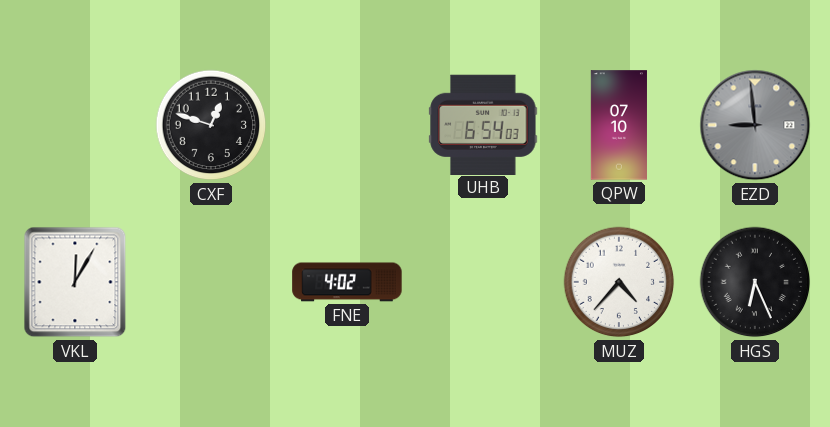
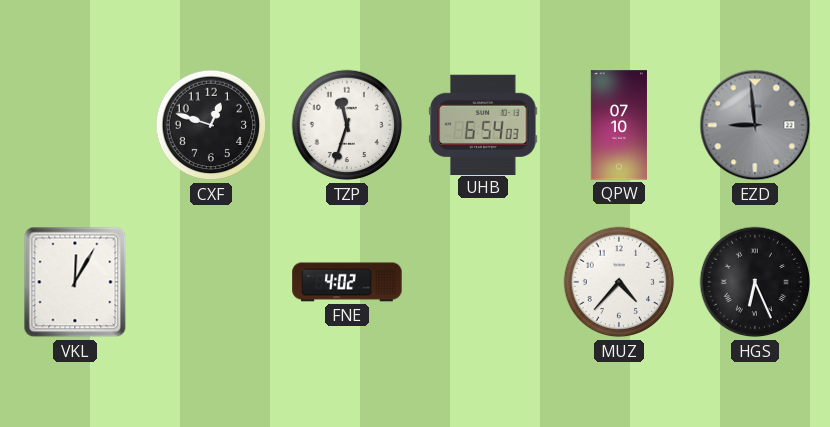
TZP: none -> 11:33 (347, 125)
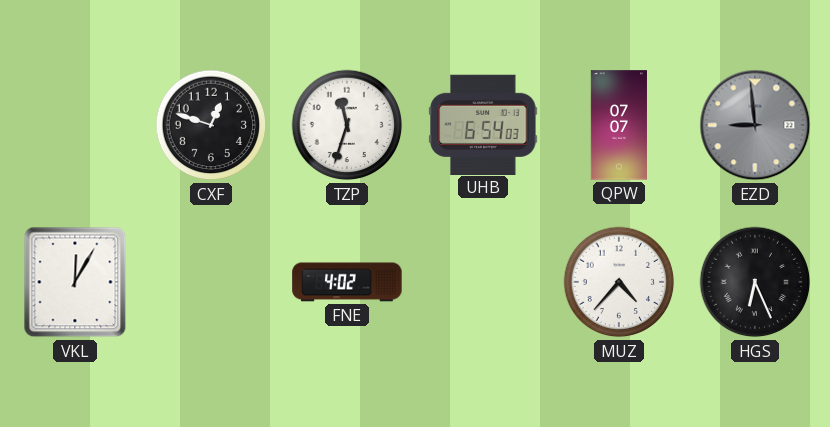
QPW: 07:10 -> 07:07 (618, 125)
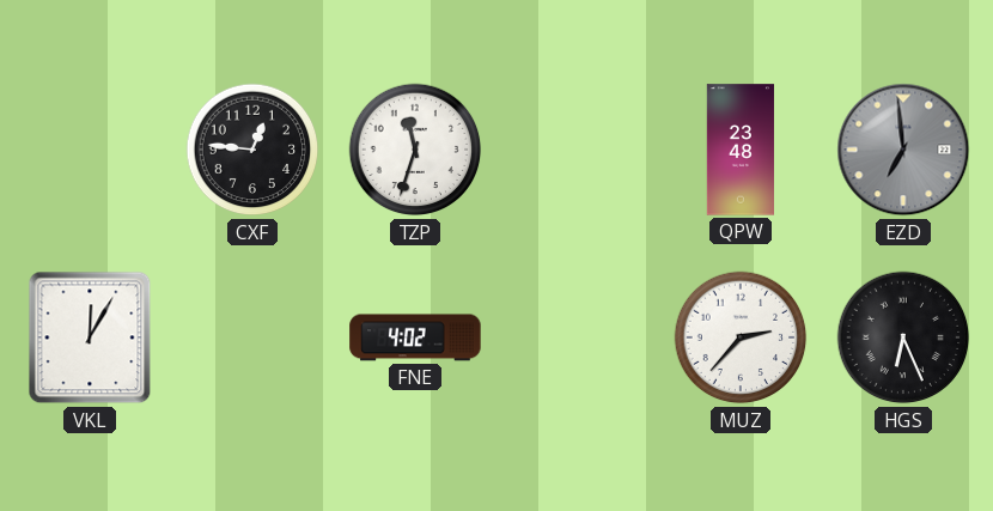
CXF: 12:48 -> 12:46 (252, 150)
UHB: 6:54 -> none (483, 124)
QPW: 07:07 -> 23:48 (739, 150)
EZD: 8:59 -> 6:59 (903, 150)
MUZ: 4:37 -> 2:37 (741, 337)
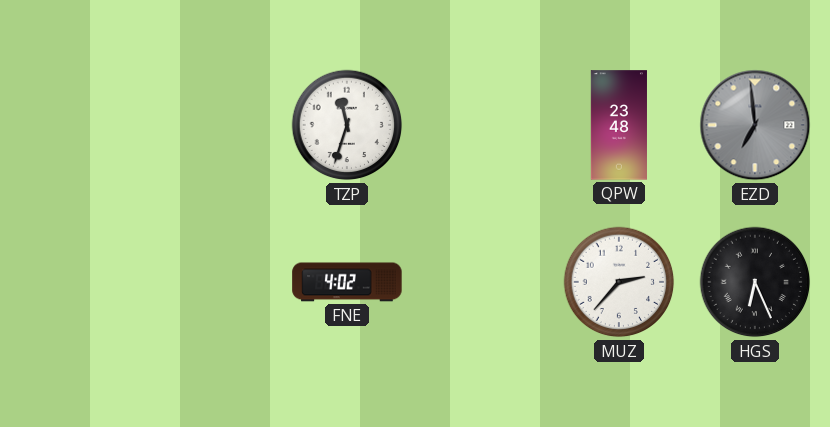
CXF: 12:46 -> none (252, 150)
VKL: 12:05 -> none (90, 337)
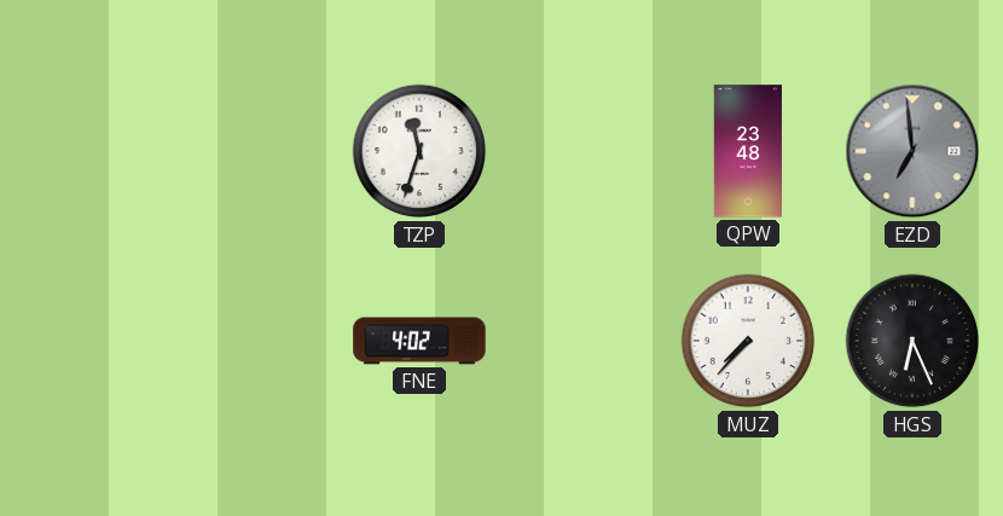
MUZ: 2:37 -> 7:37 (748, 341)
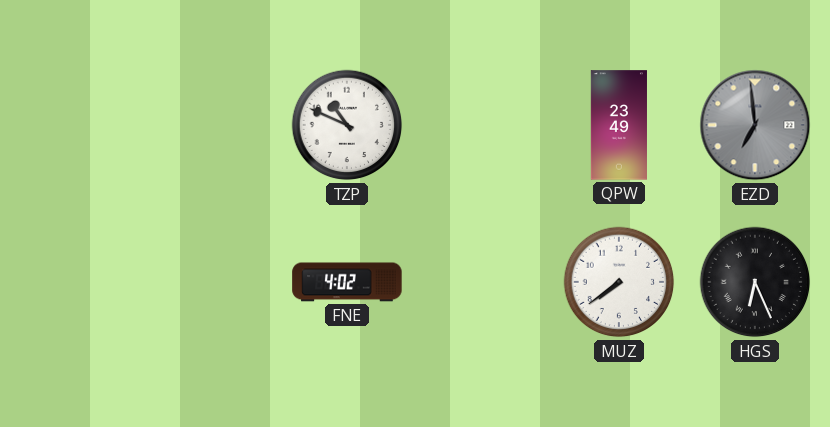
TZP: 11:33 -> 10:49 (347, 125)
QPW: 23:48 -> 23:49 (618, 125)
MUZ: 7:37 -> 7:39 (619, 282)
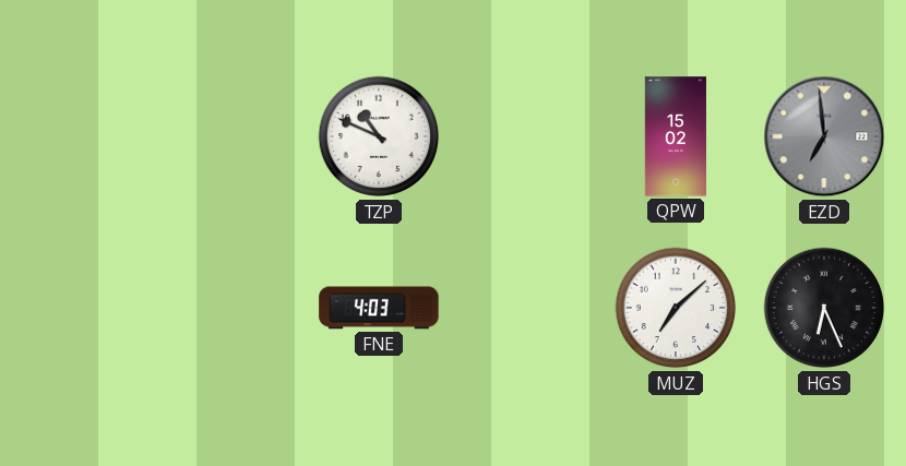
QPW: 23:49 -> 15:02 (675, 136)
FNE: 4:02 -> 4:03 (379, 308)
MUZ: 7:39 -> 7:08 (676, 308)
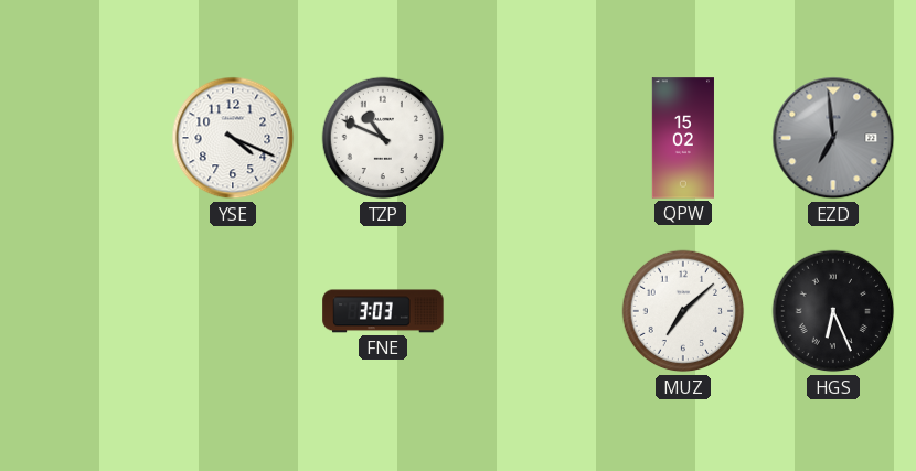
YSE: none -> 4:19 (233, 138)
FNE: 4:03 -> 3:03 (383, 311)
